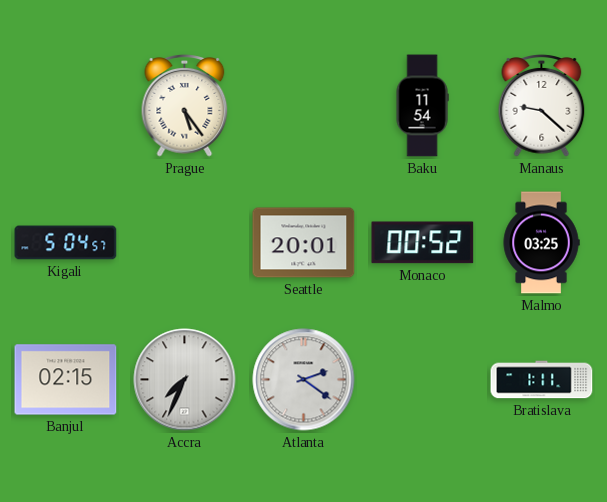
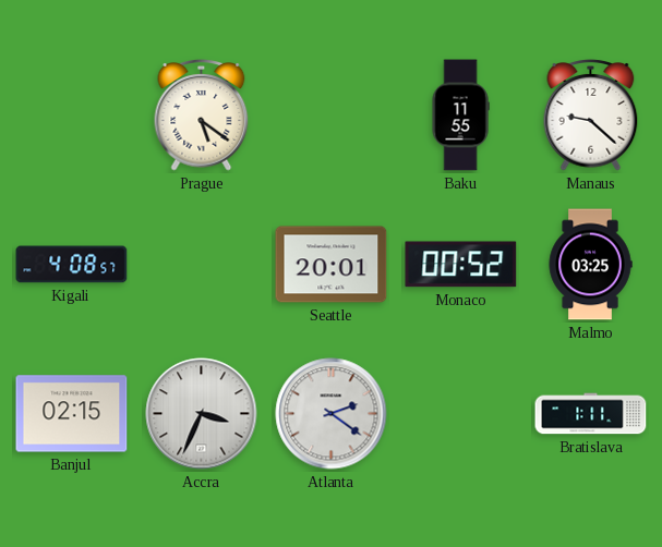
Prague: 5:24 -> 5:21 (202, 116)
Baku: 11:54 -> 11:55 (460, 116)
Kigali: 5:04 -> 4:08 (72, 265)
Accra: 7:34 -> 3:34 (202, 414)
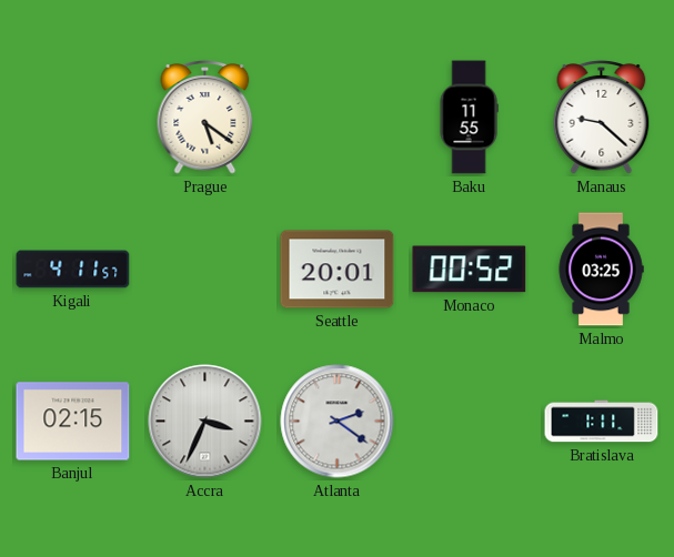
Kigali: 4:08 -> 4:11 (73, 270)
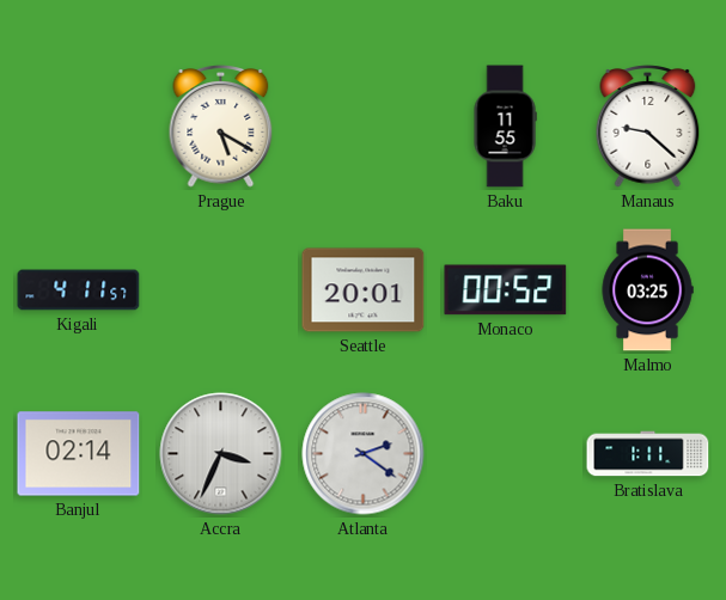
Prague: 5:21 -> 5:20 (221, 127)
Banjul: 02:15 -> 02:14 (79, 454)
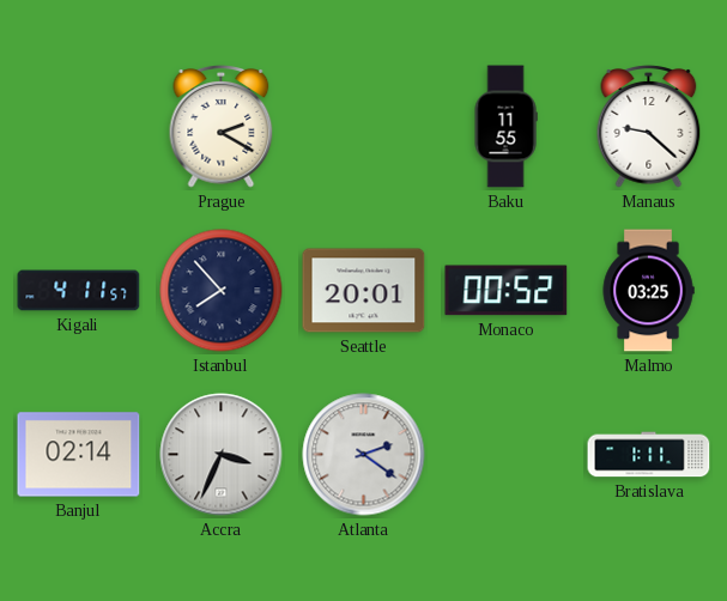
Prague: 5:20 -> 2:20 (222, 127)
Istanbul: none -> 7:53 (222, 291)
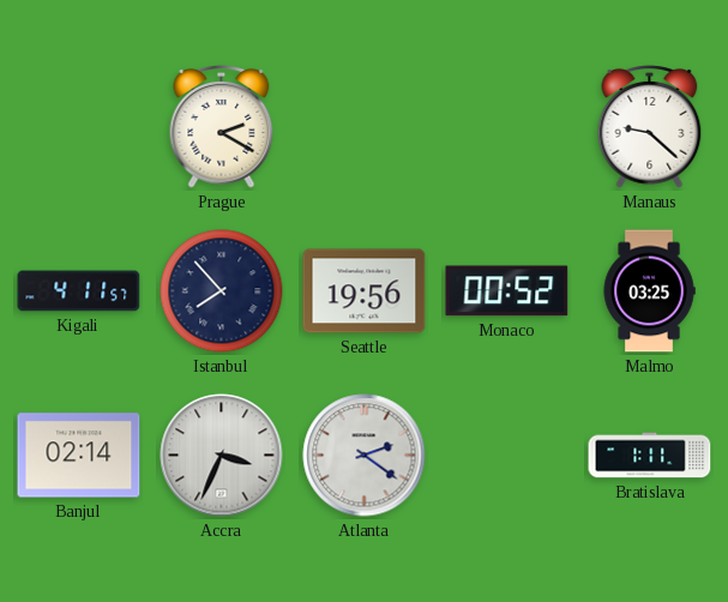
Baku: 11:55 -> none (505, 127)
Seattle: 20:01 -> 19:56 (365, 291)
